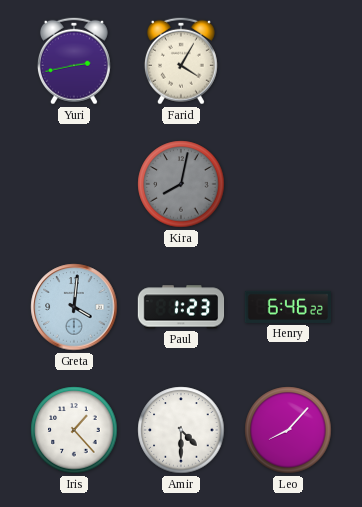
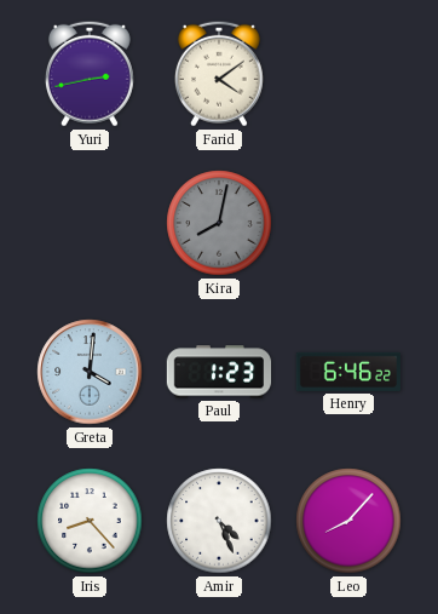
Farid: 4:05 -> 4:09 (219, 74)
Iris: 1:23 -> 8:23 (90, 521)
Amir: 4:30 -> 4:26 (219, 521)
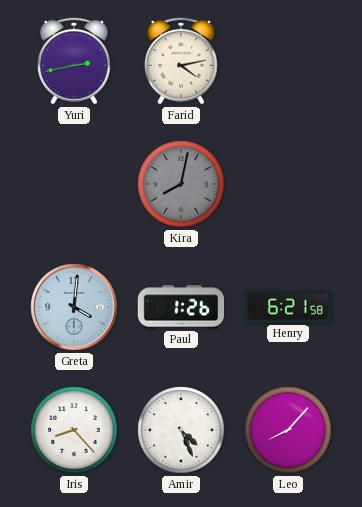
Farid: 4:09 -> 4:13 (181, 61)
Paul: 1:23 -> 1:26 (181, 307)
Henry: 6:46 -> 6:21 (287, 307)
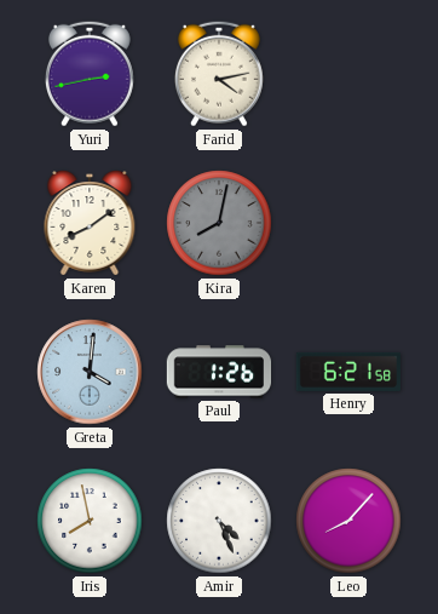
Karen: none -> 8:09 (90, 224)
Iris: 8:23 -> 7:58 (90, 521)
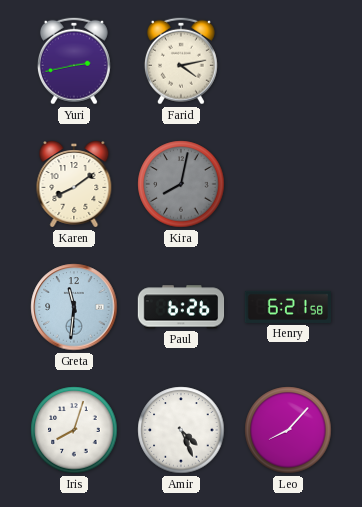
Greta: 4:01 -> 11:31 (74, 307)
Paul: 1:26 -> 6:26 (181, 307)
Iris: 7:58 -> 8:03 (74, 430)
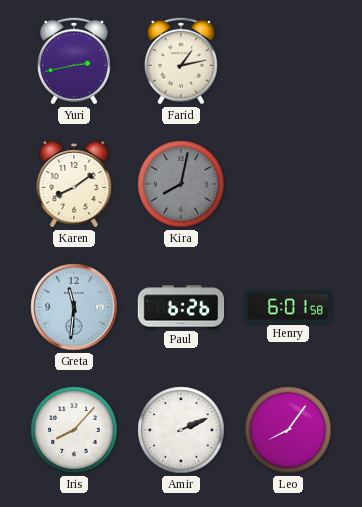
Farid: 4:13 -> 1:13 (181, 61)
Henry: 6:21 -> 6:01 (287, 307)
Iris: 8:03 -> 8:07 (74, 430)
Amir: 4:26 -> 2:11 (181, 430)
Leo: 8:07 -> 8:06 (288, 430)
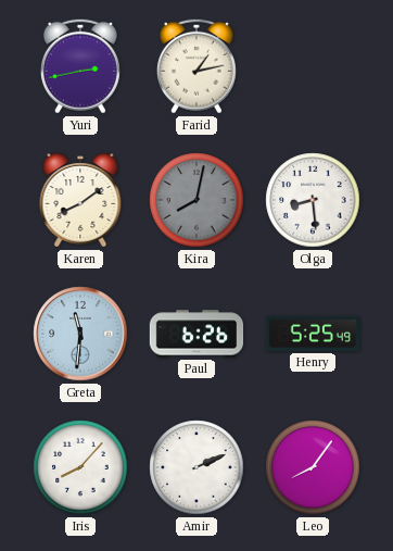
Olga: none -> 8:29 (313, 200)
Henry: 6:01 -> 5:25 (312, 334)
